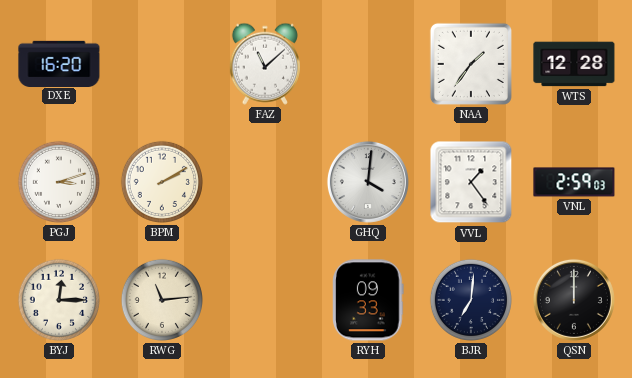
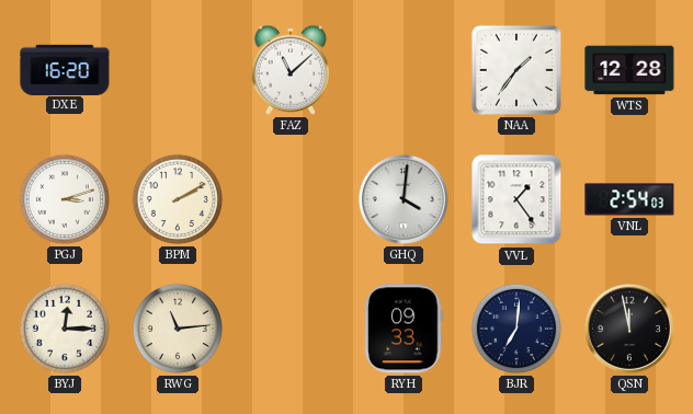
VNL: 2:59 -> 2:54 (629, 199)
QSN: 12:00 -> 11:58 (629, 329)
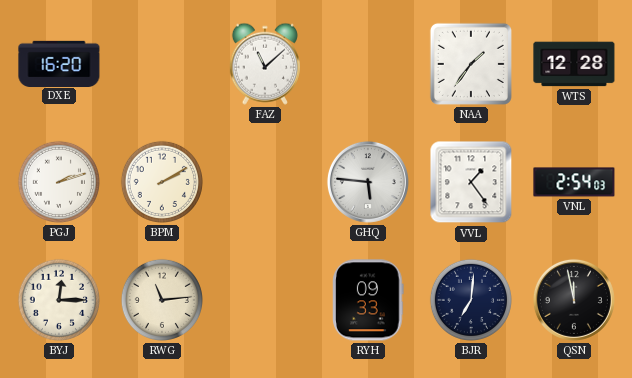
PGJ: 3:12 -> 2:12 (59, 182)
GHQ: 4:01 -> 5:46 (368, 182)
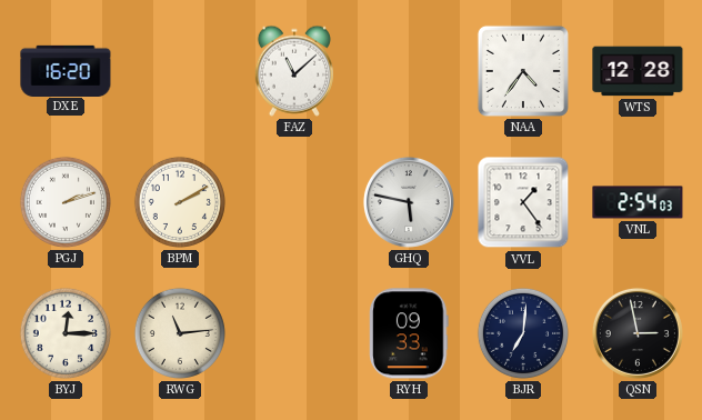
NAA: 1:36 -> 4:36 (523, 71)
GHQ: 5:46 -> 5:47 (409, 202)
QSN: 11:58 -> 2:58 (638, 333)
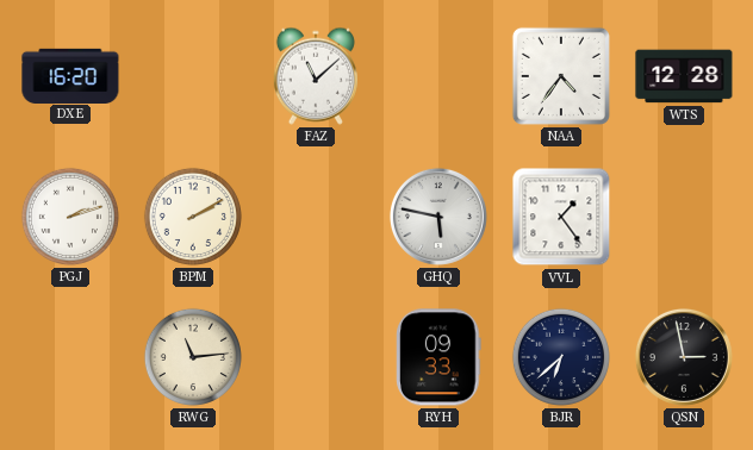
VNL: 2:54 -> none (638, 202)
BYJ: 12:15 -> none (66, 333)
BJR: 7:01 -> 6:38 (561, 357)
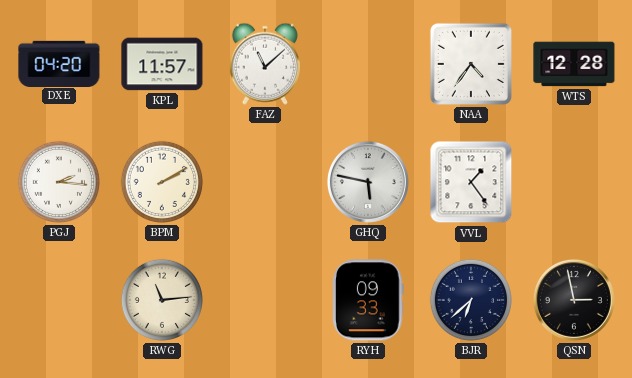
DXE: 16:20 -> 04:20 (59, 63)
KPL: none -> 11:57 (162, 64)
PGJ: 2:12 -> 2:16 (59, 182)
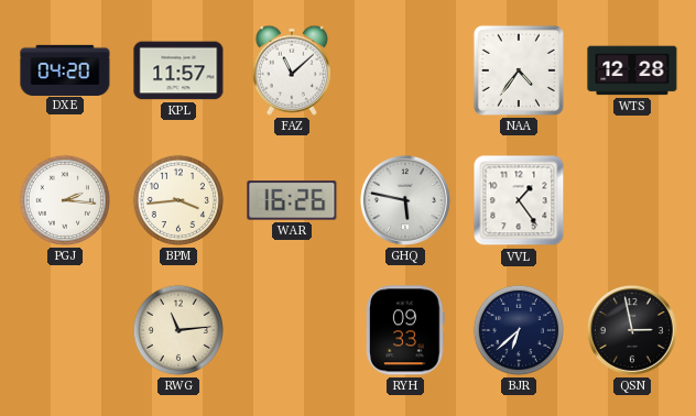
BPM: 2:10 -> 3:44 (178, 200)
WAR: none -> 16:26 (292, 200)
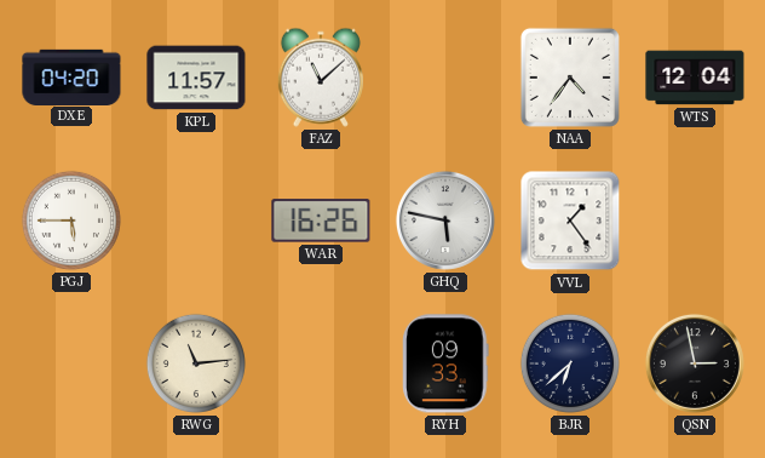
WTS: 12:28 -> 12:04 (695, 78)
PGJ: 2:16 -> 5:45 (71, 221)
BPM: 3:44 -> none (178, 200)
